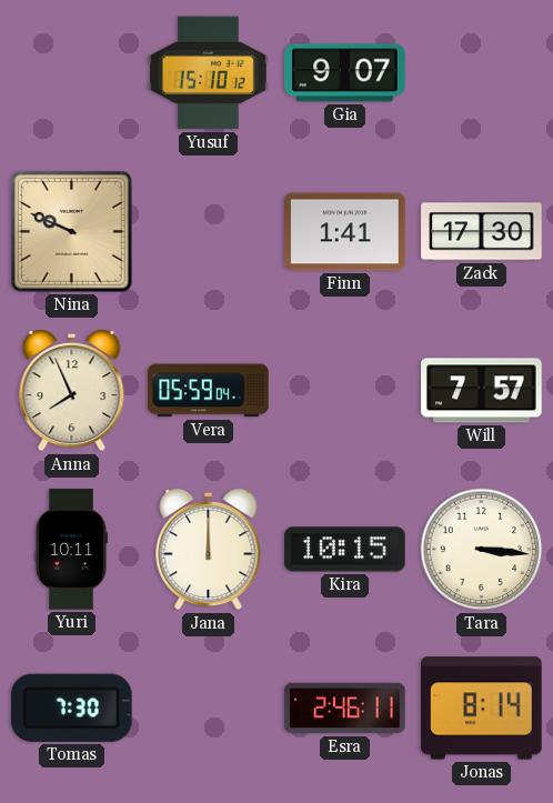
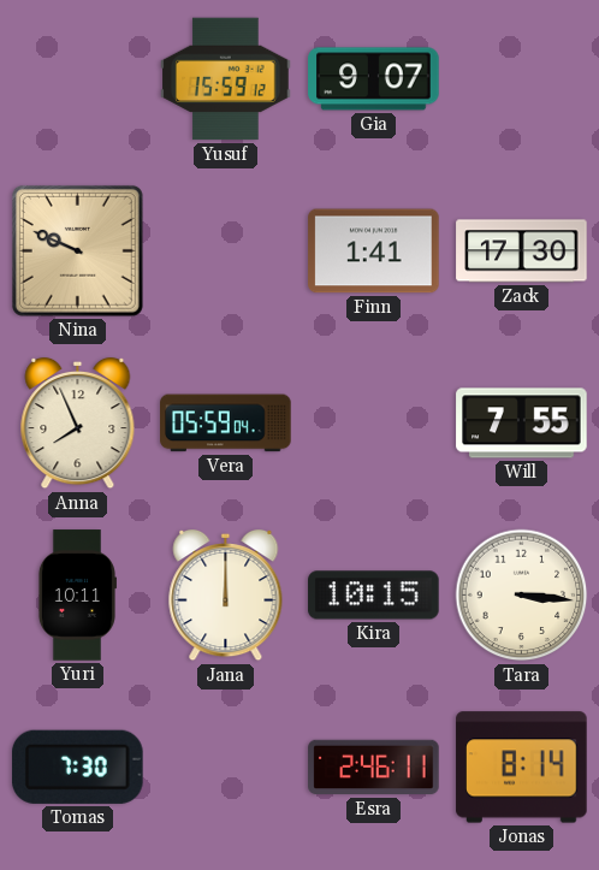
Yusuf: 15:10 -> 15:59 (226, 79)
Will: 7:57 -> 7:55 (522, 424)
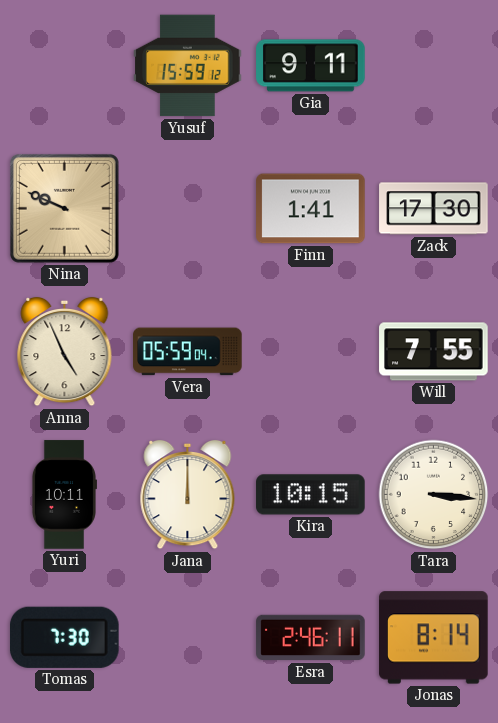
Gia: 9:07 -> 9:11 (311, 66)
Anna: 7:56 -> 4:56 (65, 352)
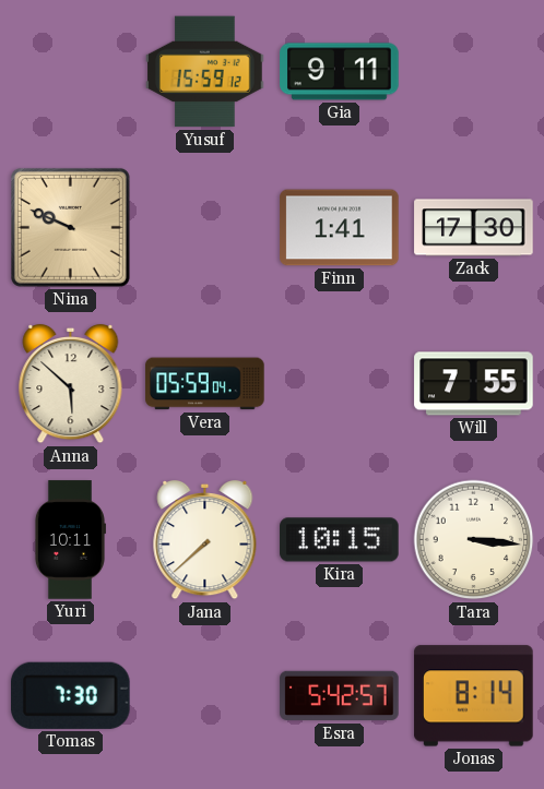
Anna: 4:56 -> 5:52 (71, 384)
Jana: 12:00 -> 7:38 (205, 540)
Esra: 2:46 -> 5:42 (340, 696)
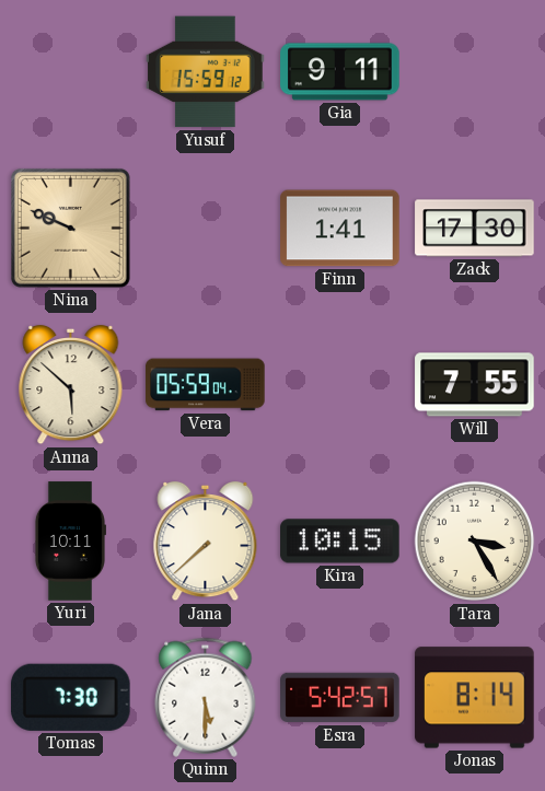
Tara: 3:16 -> 3:25 (475, 542)
Quinn: none -> 5:30 (206, 697)
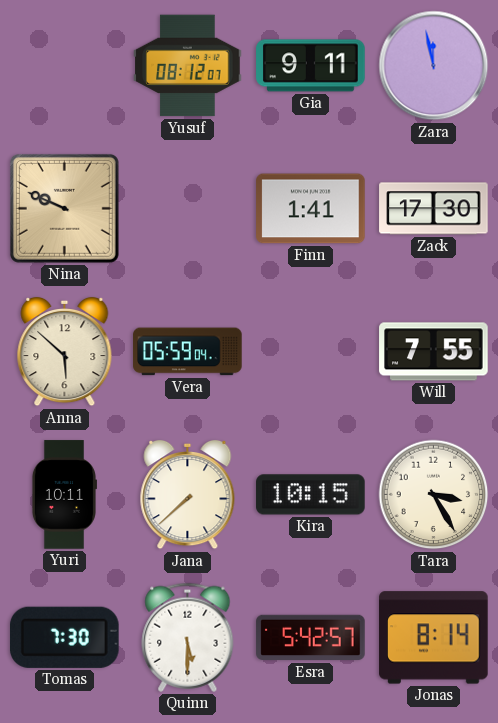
Yusuf: 15:59 -> 08:12 (188, 66)
Zara: none -> 11:58 (434, 66)
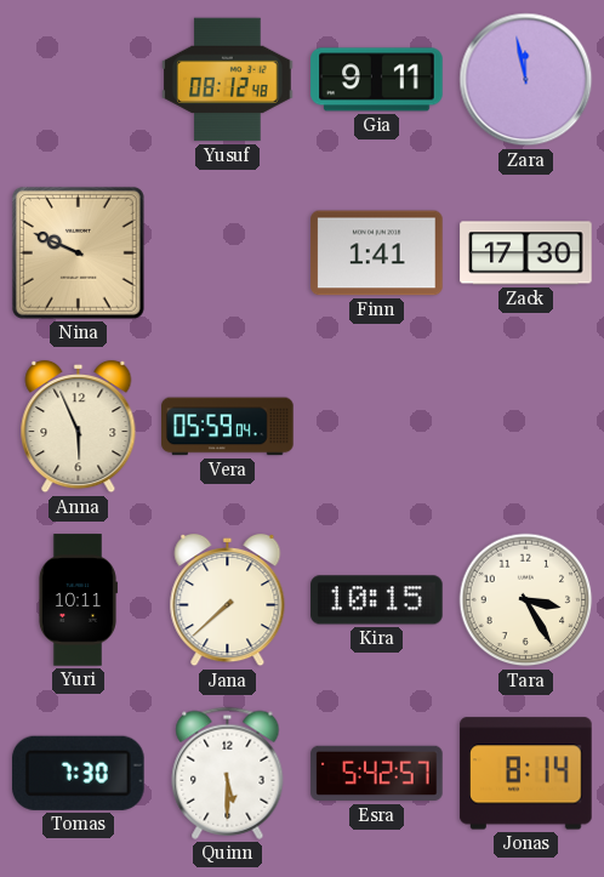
Yusuf: 08:12:07 -> 08:12:48 (228, 80)
Anna: 5:52 -> 5:56 (79, 427)
Will: 7:55 -> none (434, 352)
